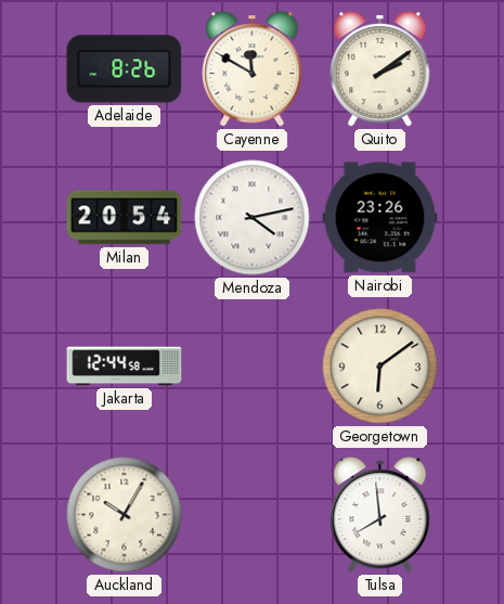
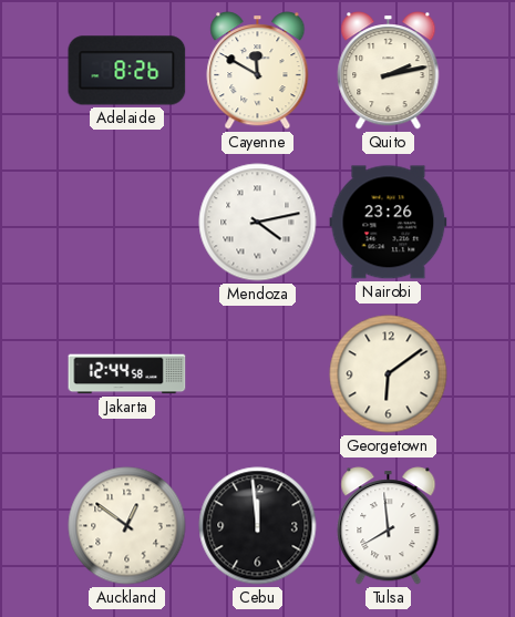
Quito: 2:09 -> 2:13 (389, 71)
Milan: 20:54 -> none (125, 218)
Auckland: 10:05 -> 12:51 (127, 526)
Cebu: none -> 11:59 (258, 526)
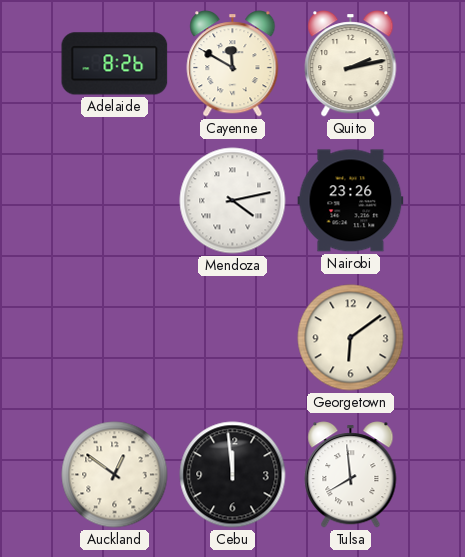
Jakarta: 12:44 -> none (127, 374)
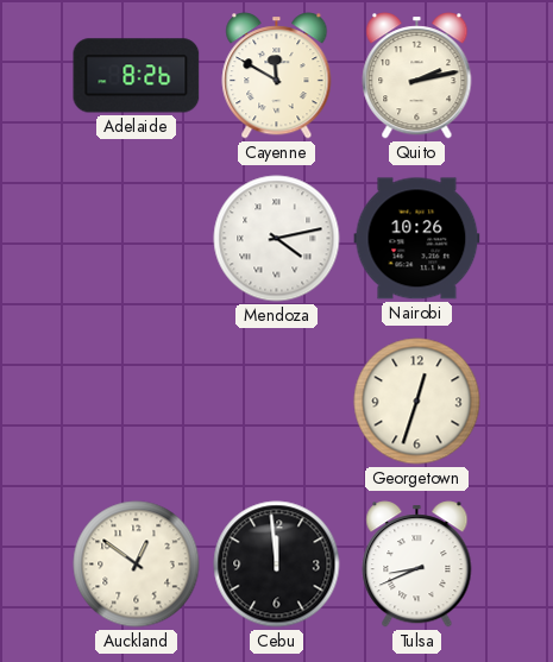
Nairobi: 23:26 -> 10:26 (417, 239)
Georgetown: 6:09 -> 12:33 (417, 402)
Tulsa: 7:59 -> 8:41 (417, 565)
